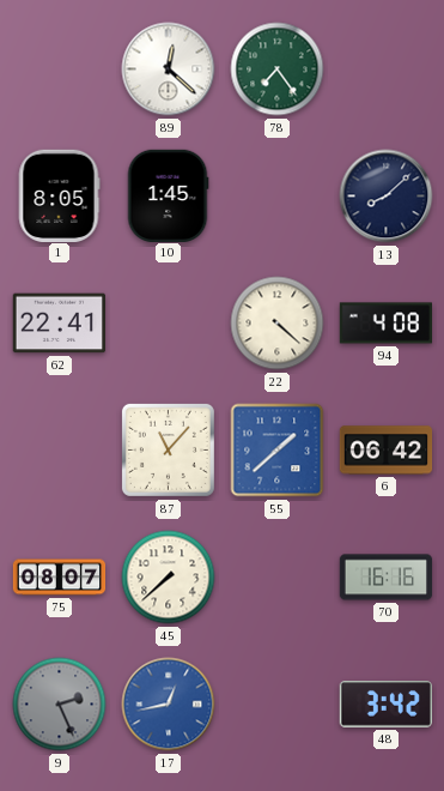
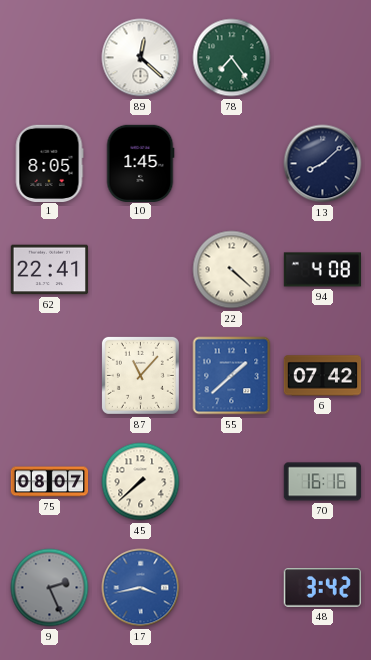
6: 06:42 -> 07:42 (323, 376)
17: 12:43 -> 3:43 (141, 588)
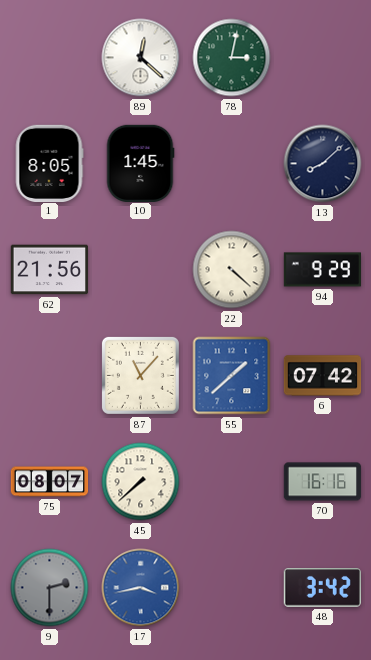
78: 7:24 -> 3:02 (232, 58)
62: 22:41 -> 21:56 (49, 270)
94: 4:08 -> 9:29 (322, 270)
9: 2:26 -> 2:30 (50, 588)
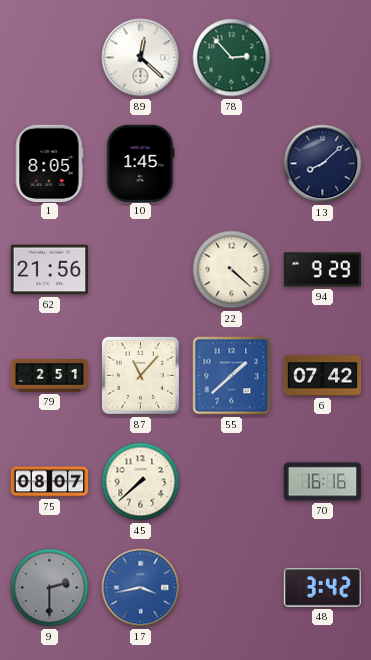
78: 3:02 -> 2:53 (232, 58)
79: none -> 2:51 (50, 376)
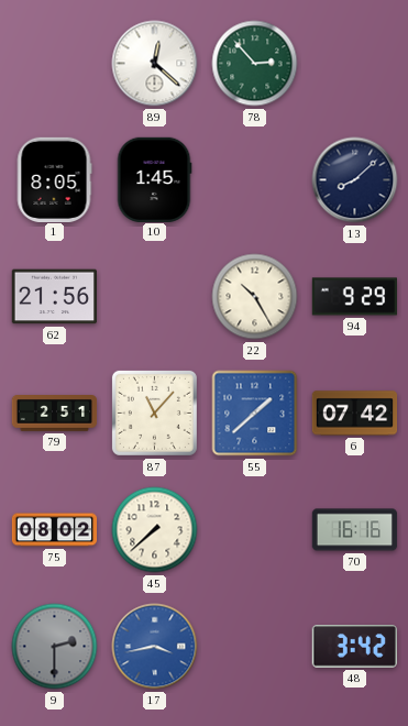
22: 4:22 -> 10:25 (255, 297)
75: 08:07 -> 08:02 (55, 530)
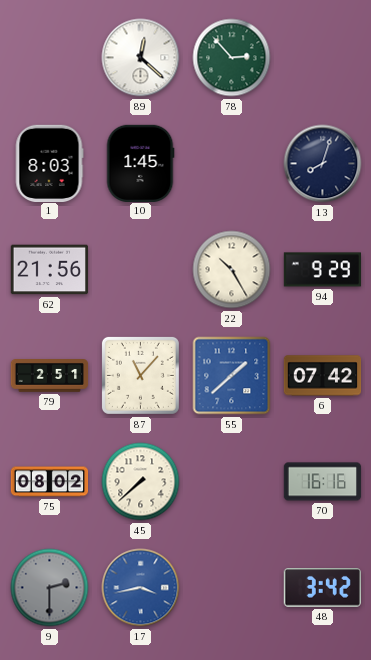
1: 8:05 -> 8:03 (49, 163)
13: 8:08 -> 8:03 (323, 164)
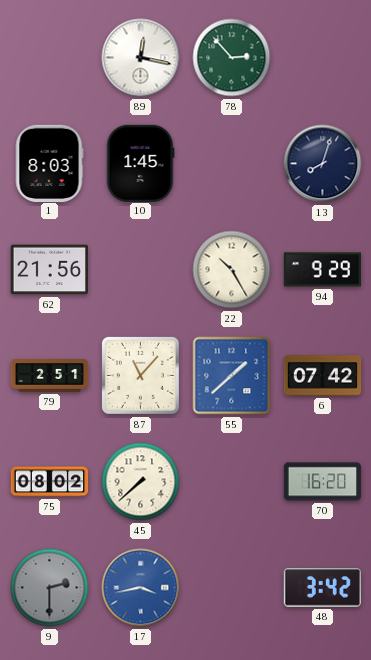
89: 12:22 -> 12:17 (141, 58)
70: 16:16 -> 16:20 (323, 482)
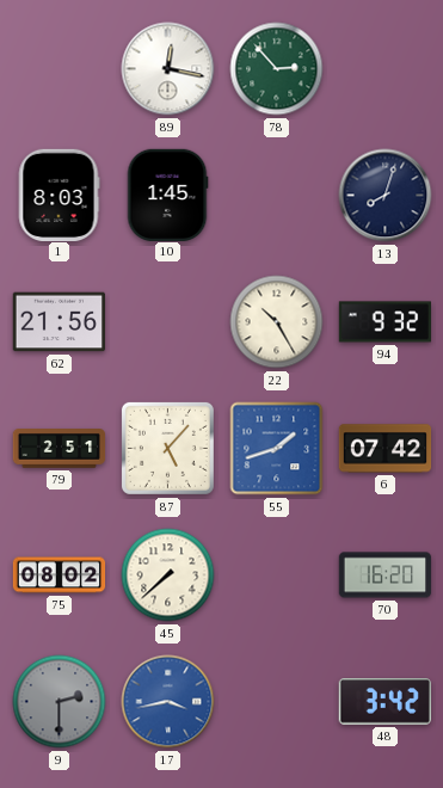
94: 9:29 -> 9:32 (384, 322)
87: 11:07 -> 5:07 (167, 448)
55: 1:38 -> 1:42 (277, 449)
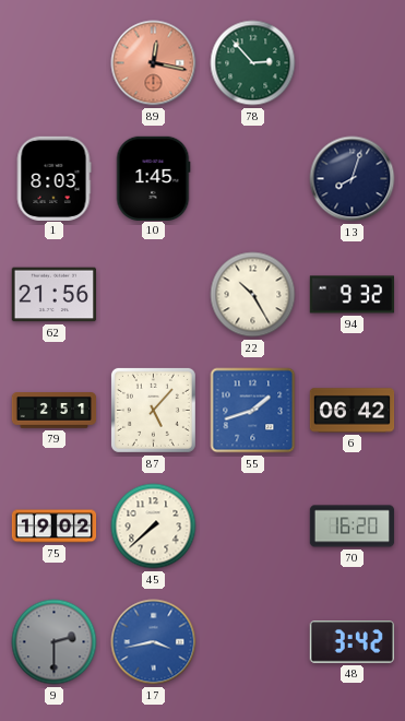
89 dial: white -> salmon (154, 63)
6: 07:42 -> 06:42 (353, 411)
75: 08:02 -> 19:02 (55, 527)
